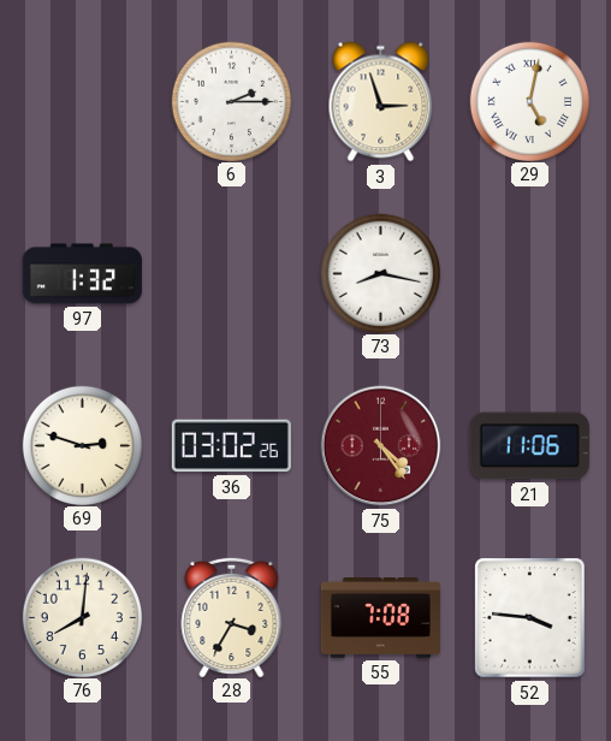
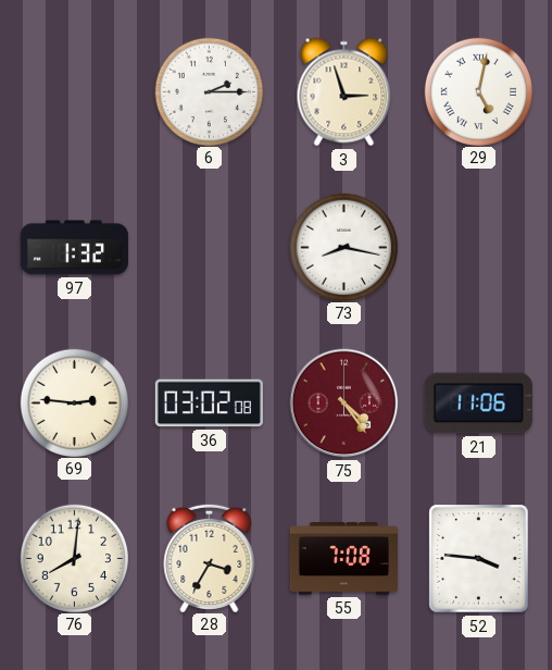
69: 2:48 -> 2:46 (74, 402)
36: 03:02:26 -> 03:02:08 (209, 404)
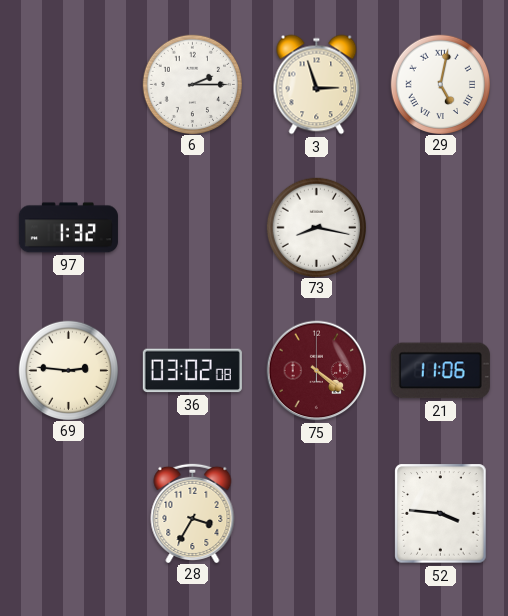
75: 4:24 -> 4:21 (317, 371)
76: 8:01 -> none (74, 558)
55: 7:08 -> none (343, 559)
